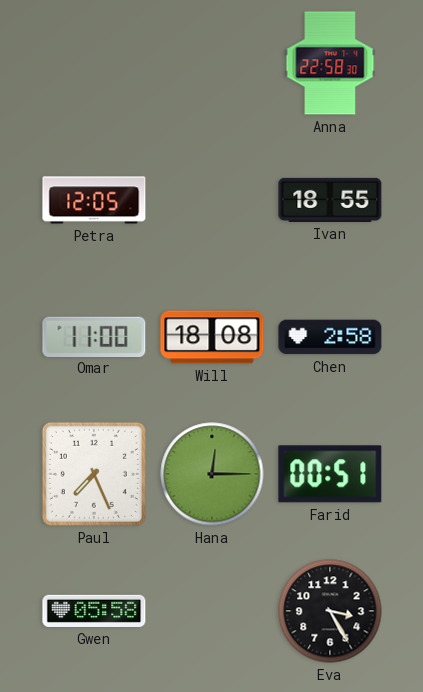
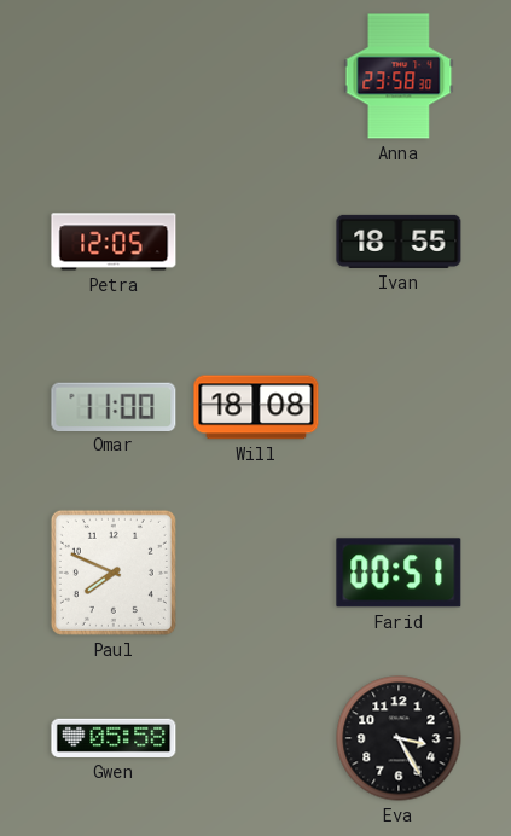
Anna: 22:58 -> 23:58 (399, 76)
Chen: 2:58 -> none (330, 337)
Paul: 7:26 -> 7:49 (114, 573)
Hana: 12:15 -> none (212, 474)
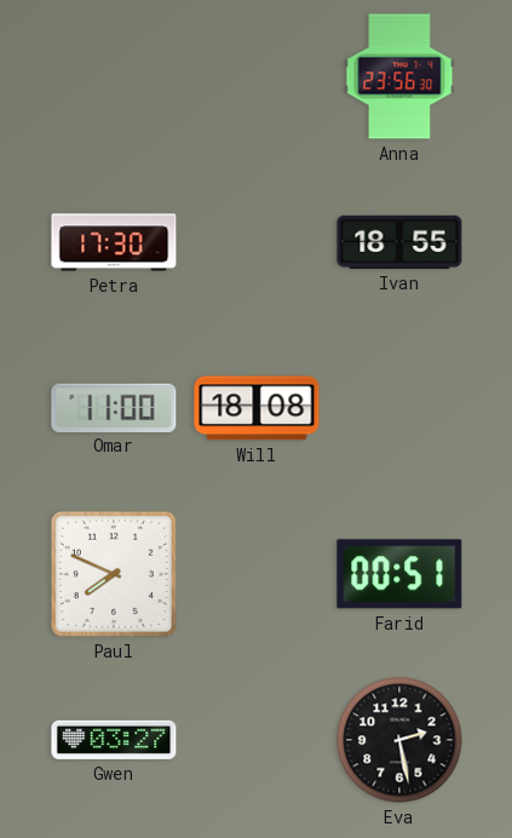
Anna: 23:58 -> 23:56 (399, 76)
Petra: 12:05 -> 17:30 (114, 242)
Gwen: 05:58 -> 03:27 (114, 740)
Eva: 3:25 -> 2:28 (399, 740)
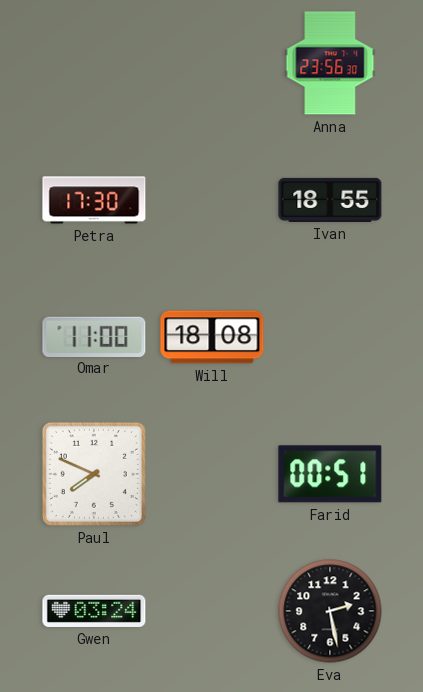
Gwen: 03:27 -> 03:24 (94, 611)
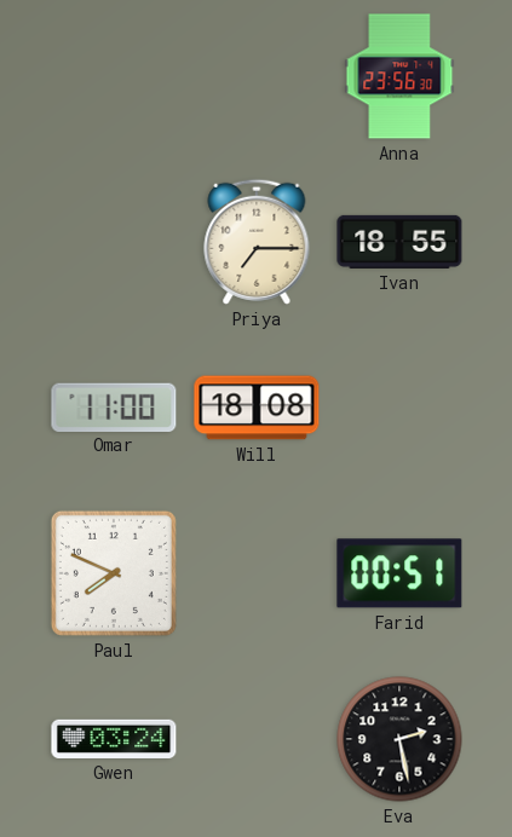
Petra: 17:30 -> none (94, 200)
Priya: none -> 7:15 (257, 242)
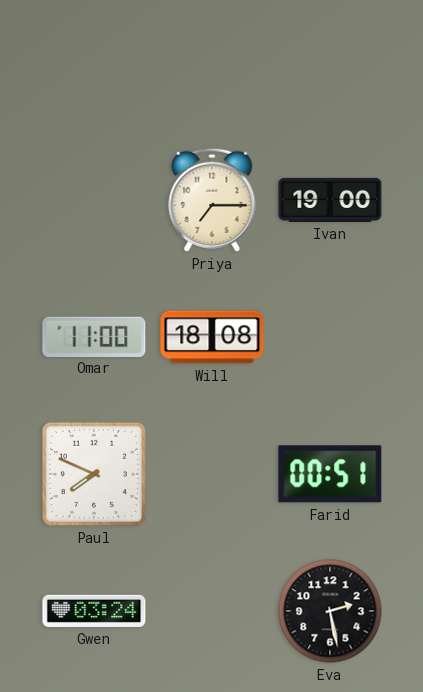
Anna: 23:56 -> none (399, 76)
Ivan: 18:55 -> 19:00 (330, 200)
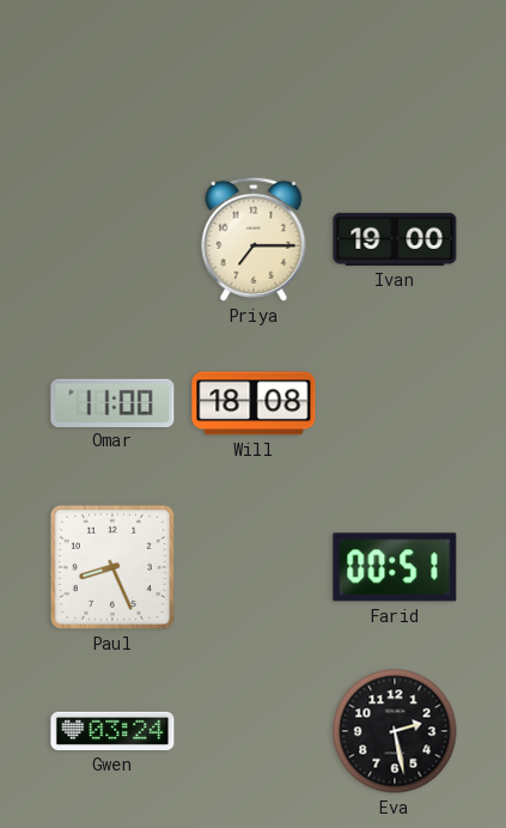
Paul: 7:49 -> 8:26 (112, 567)
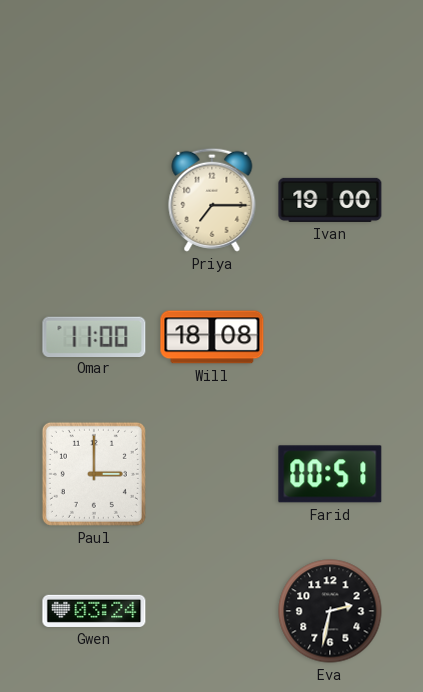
Paul: 8:26 -> 3:00 (94, 474)
Eva: 2:28 -> 2:32 (330, 611)
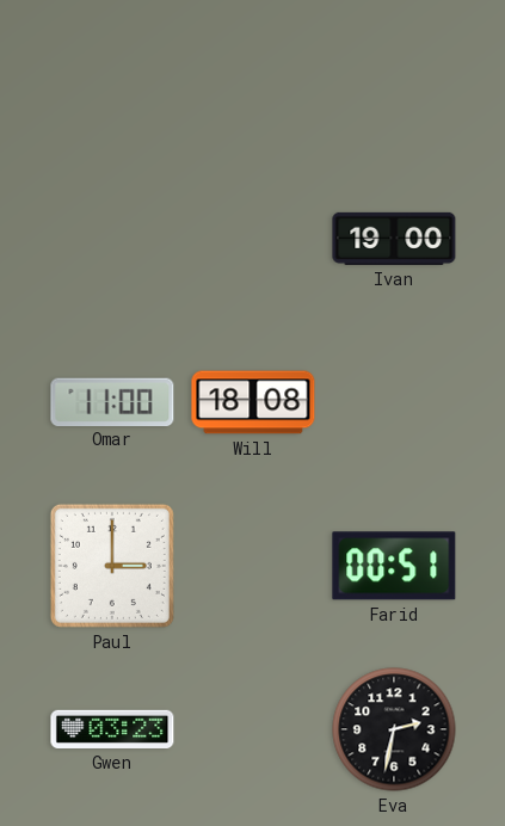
Priya: 7:15 -> none (212, 200)
Gwen: 03:24 -> 03:23 (112, 729)
